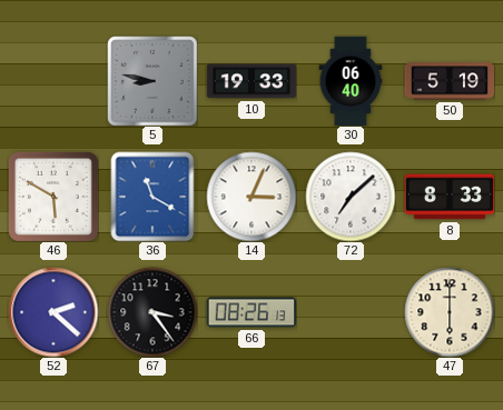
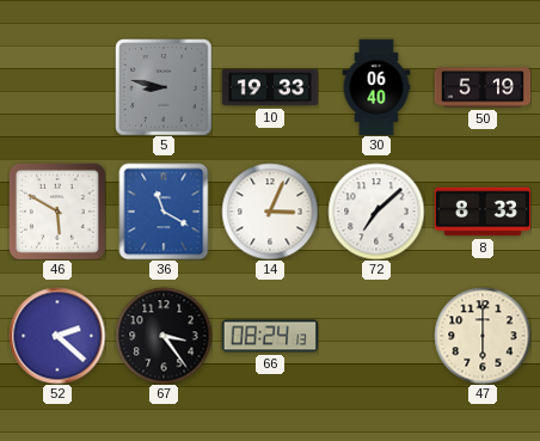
66: 08:26 -> 08:24 (270, 336)
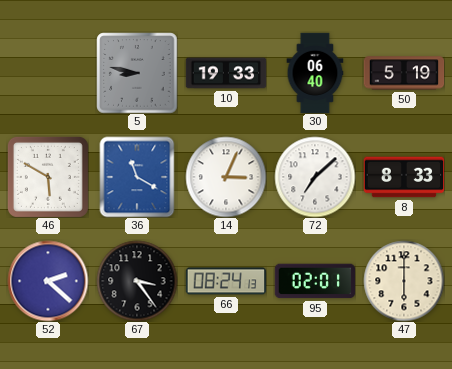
95: none -> 02:01 (315, 281)
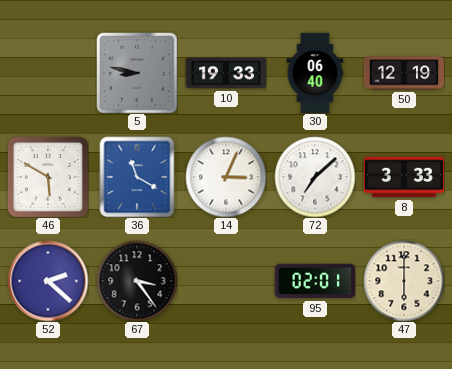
50: 5:19 -> 12:19 (404, 73)
8: 8:33 -> 3:33 (404, 177)
66: 08:24 -> none (226, 281)
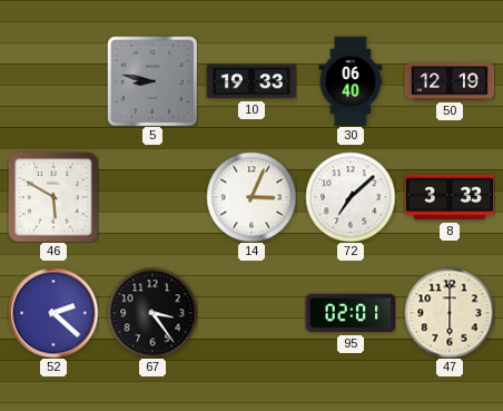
36: 11:20 -> none (137, 177)
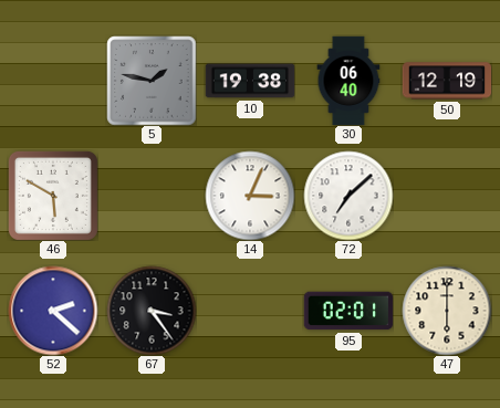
5: 8:47 -> 1:47 (152, 81)
10: 19:33 -> 19:38 (250, 81)
8: 3:33 -> none (450, 197)
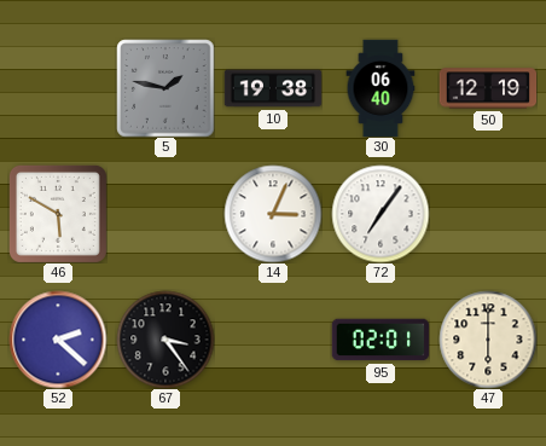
72: 7:08 -> 7:06 (381, 214)
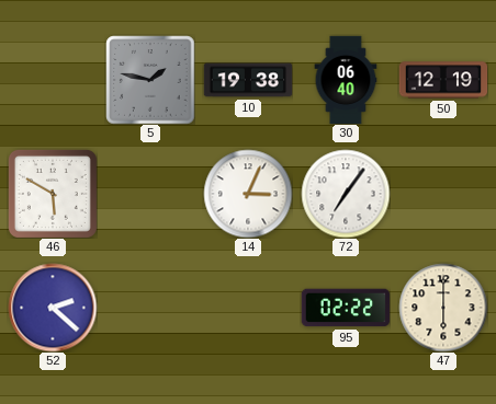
67: 3:24 -> none (165, 340)
95: 02:01 -> 02:22 (346, 308)
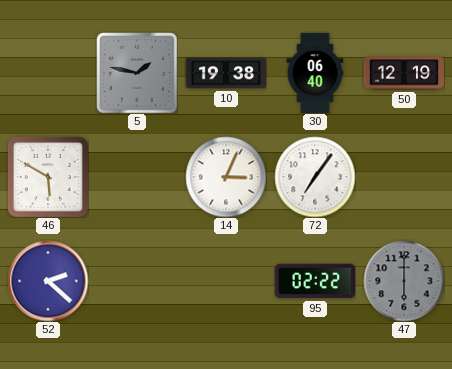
47 dial: cream -> grey (404, 281)
